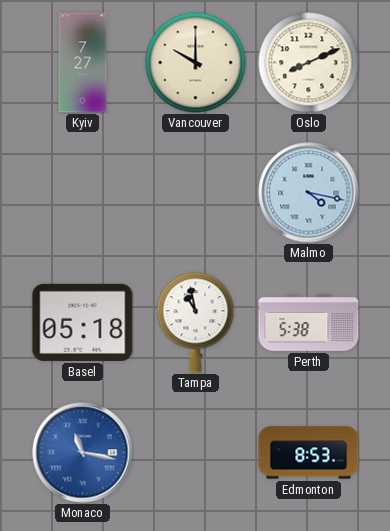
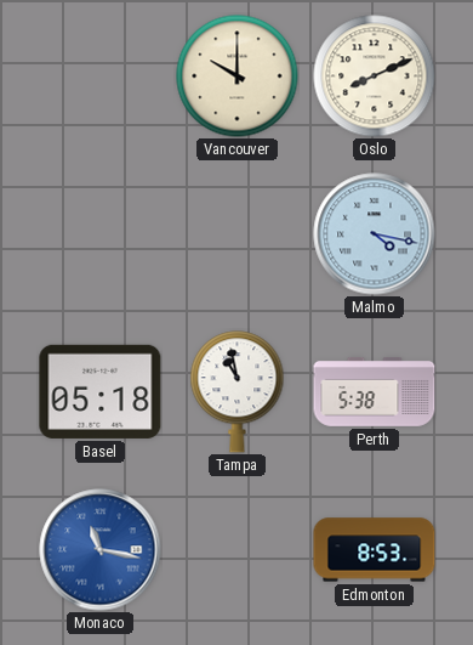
Kyiv: 7:27 -> none (83, 63)
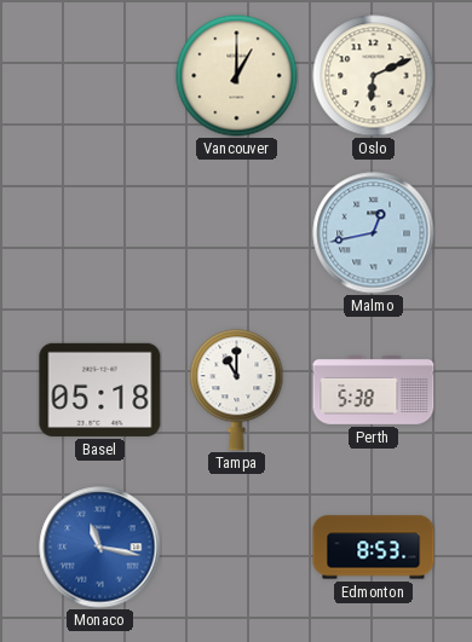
Vancouver: 10:00 -> 1:00 (237, 76)
Oslo: 8:11 -> 6:11 (374, 76)
Malmo: 4:17 -> 12:43 (374, 233)
Tampa: 10:58 -> 11:00 (237, 391)
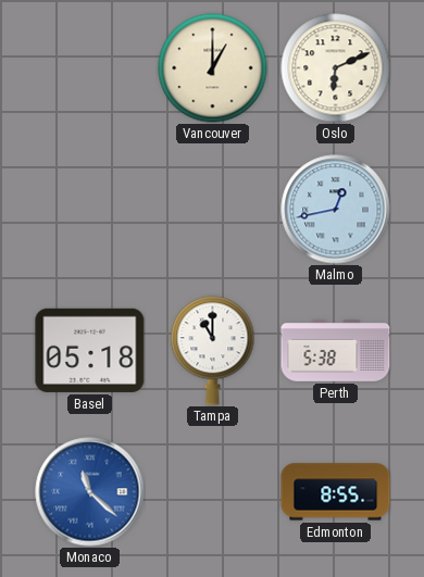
Monaco: 11:17 -> 11:22 (90, 492)
Edmonton: 8:53 -> 8:55 (336, 492)
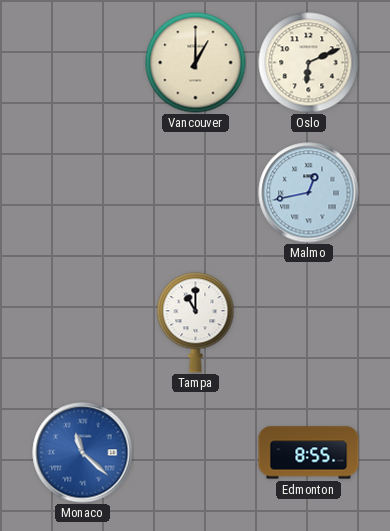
Basel: 05:18 -> none (90, 350)
Perth: 5:38 -> none (336, 351)
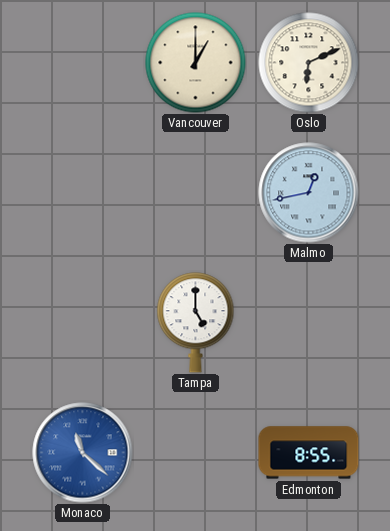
Tampa: 11:00 -> 5:00 (196, 323)
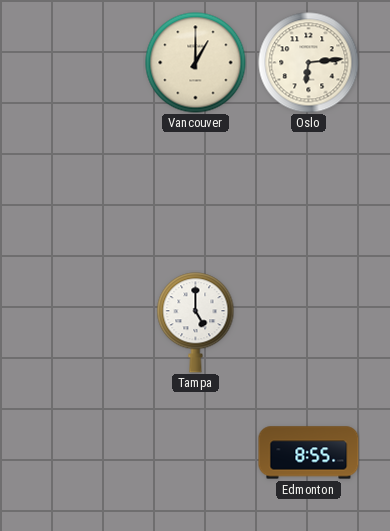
Oslo: 6:11 -> 6:14 (309, 63)
Malmo: 12:43 -> none (309, 193)
Monaco: 11:22 -> none (83, 453)
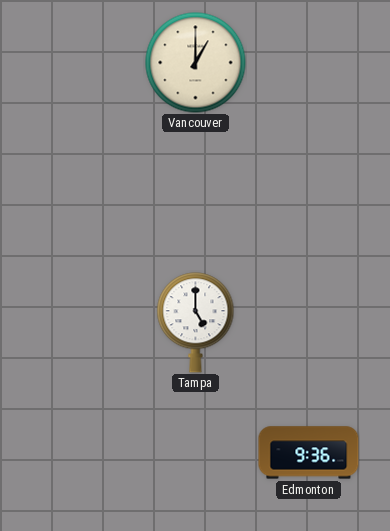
Oslo: 6:14 -> none (309, 63)
Edmonton: 8:55 -> 9:36 (309, 453)
